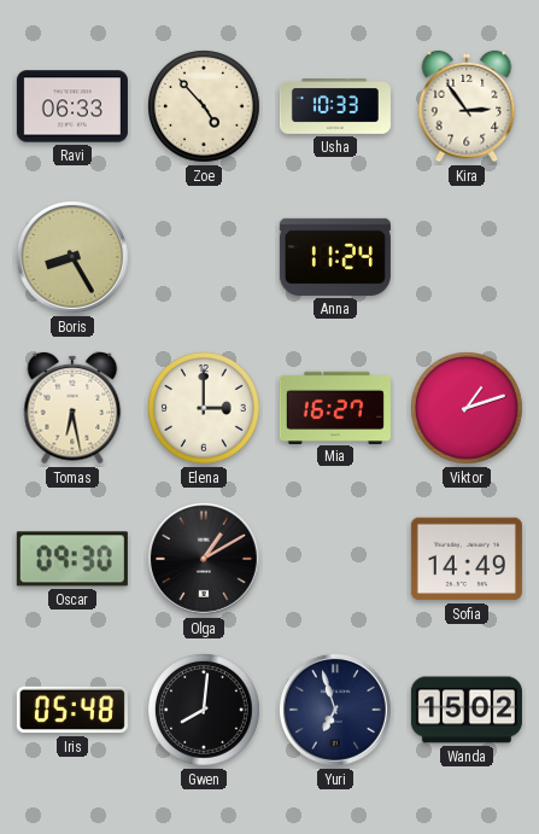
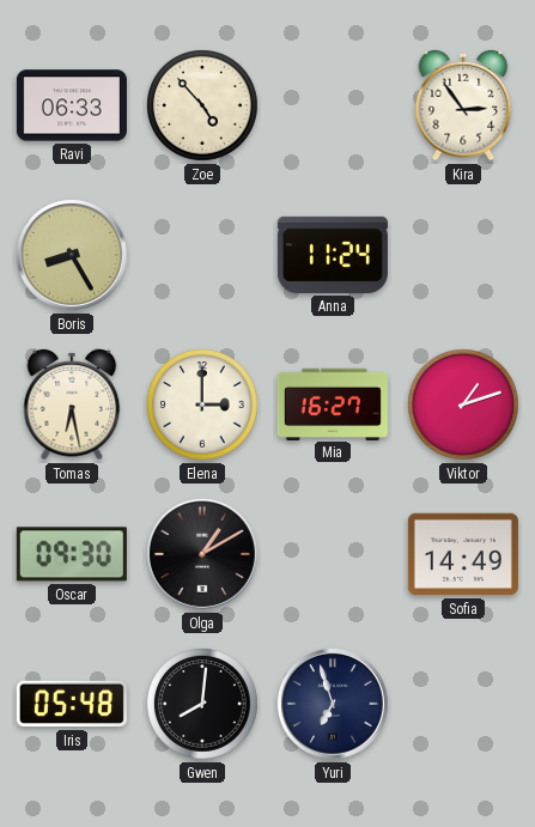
Usha: 10:33 -> none (335, 107)
Wanda: 15:02 -> none (467, 710)
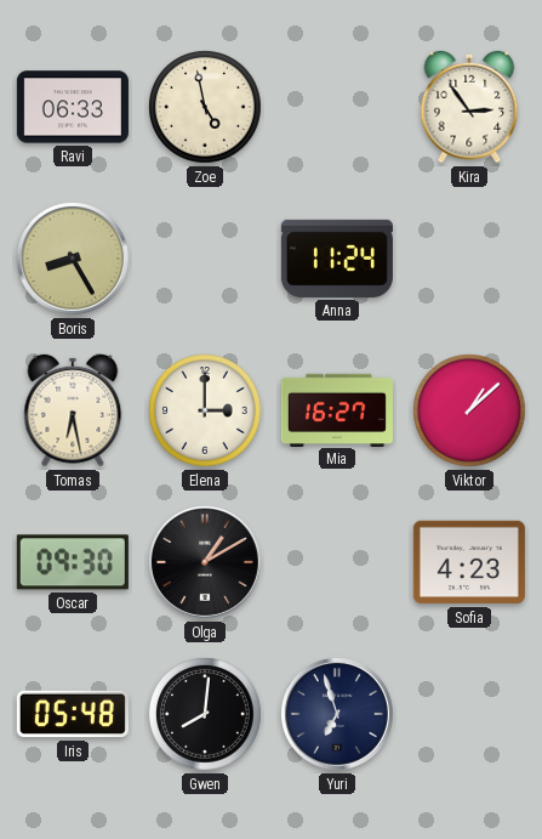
Zoe: 4:53 -> 4:58 (206, 108)
Viktor: 1:12 -> 1:08 (470, 412)
Sofia: 14:49 -> 4:23 (469, 562)
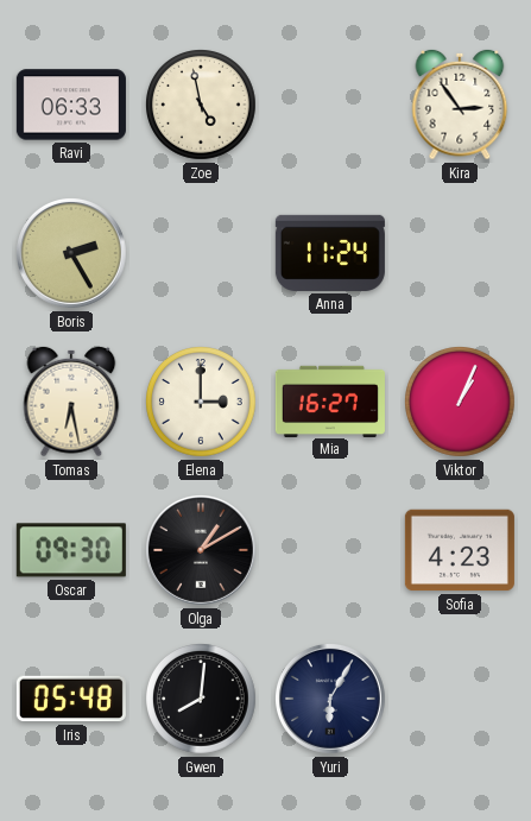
Boris: 8:25 -> 2:25 (71, 253)
Viktor: 1:08 -> 1:04 (461, 403)
Yuri: 6:57 -> 6:05 (330, 699)
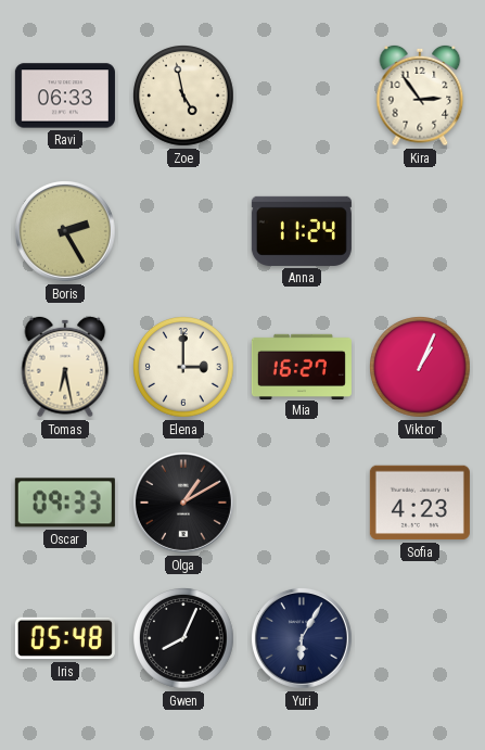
Oscar: 09:30 -> 09:33 (65, 503)
Gwen: 8:01 -> 8:04 (184, 639)
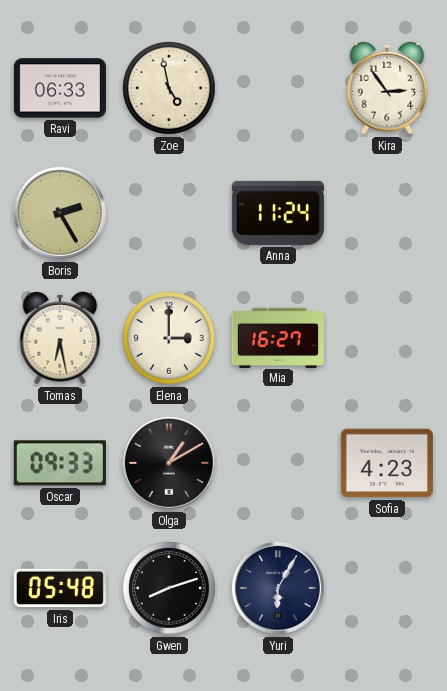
Viktor: 1:04 -> none (421, 368)
Gwen: 8:04 -> 8:12 (170, 589)
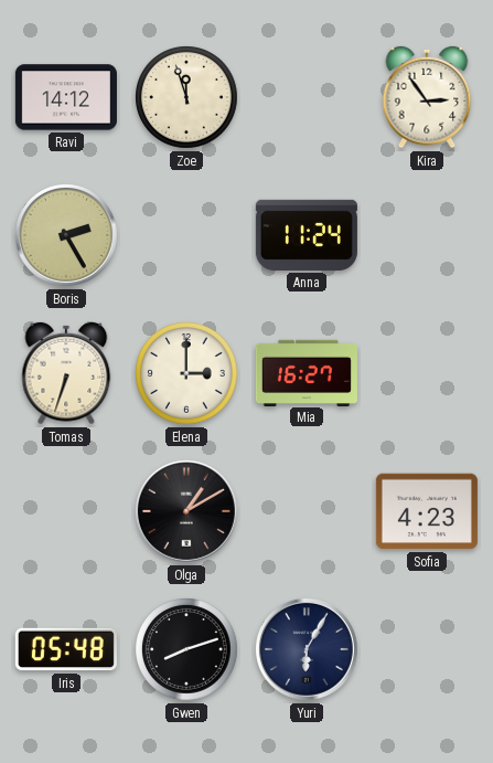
Ravi: 06:33 -> 14:12 (66, 97)
Zoe: 4:58 -> 11:57 (187, 98)
Tomas: 6:28 -> 6:33 (66, 373)
Oscar: 09:33 -> none (60, 463)
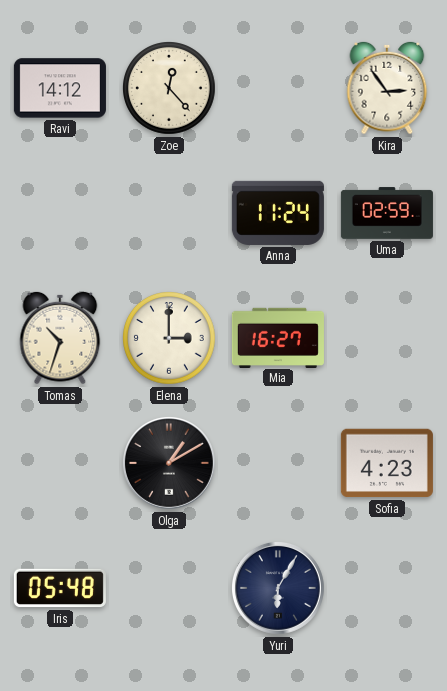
Zoe: 11:57 -> 12:23 (170, 89)
Boris: 2:25 -> none (66, 235)
Uma: none -> 02:59 (387, 213)
Tomas: 6:33 -> 10:33 (60, 338)
Gwen: 8:12 -> none (187, 650)
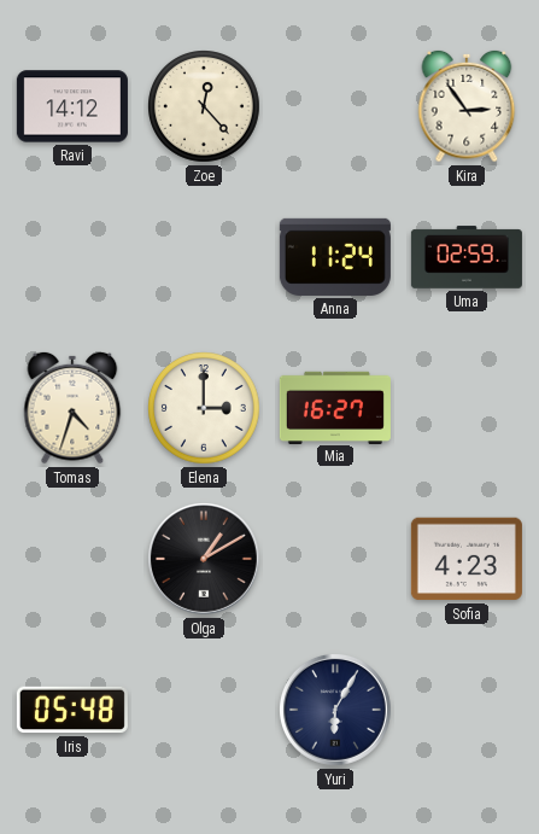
Tomas: 10:33 -> 4:33 (72, 408)
